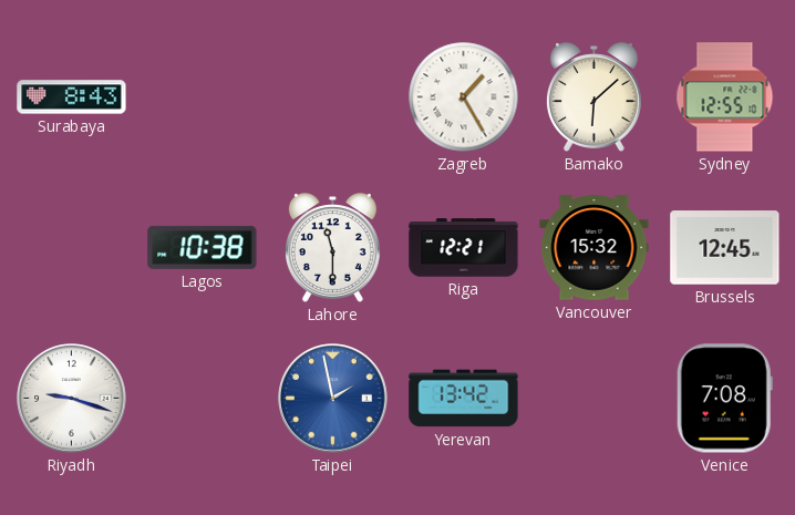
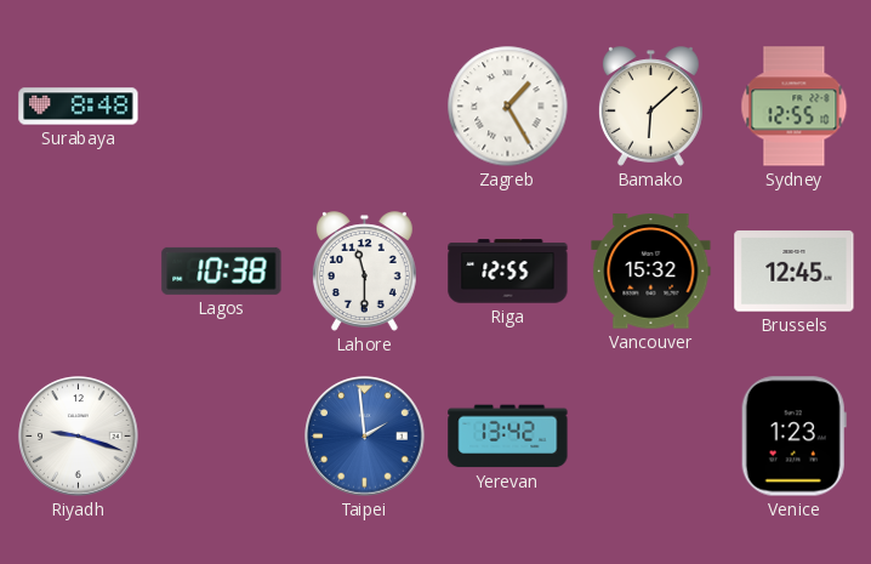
Surabaya: 8:43 -> 8:48 (79, 107)
Riga: 12:21 -> 12:55 (508, 272)
Taipei: 1:58 -> 1:59 (365, 437)
Venice: 7:08 -> 1:23 (793, 437)
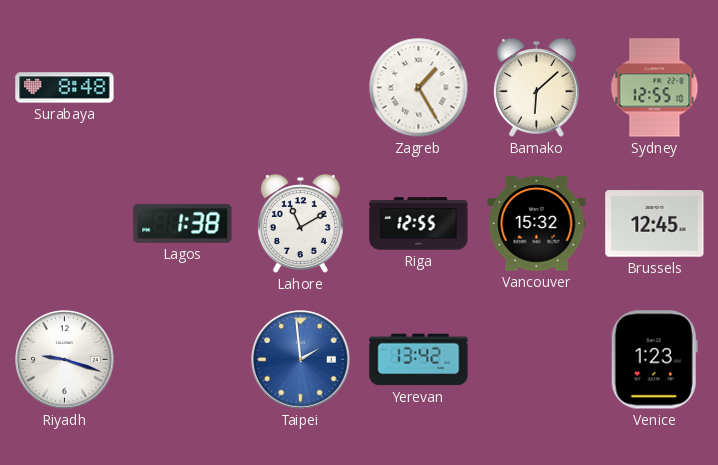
Lagos: 10:38 -> 1:38 (183, 223)
Lahore: 11:30 -> 11:10 (300, 224)
